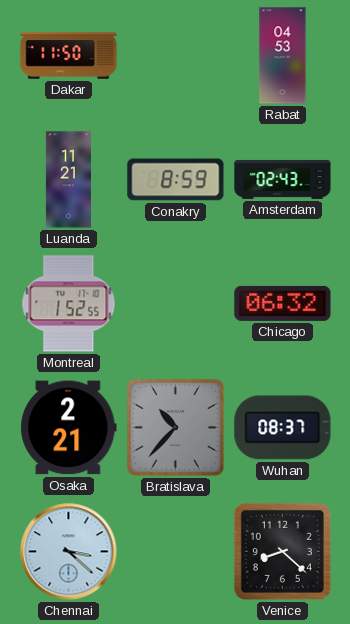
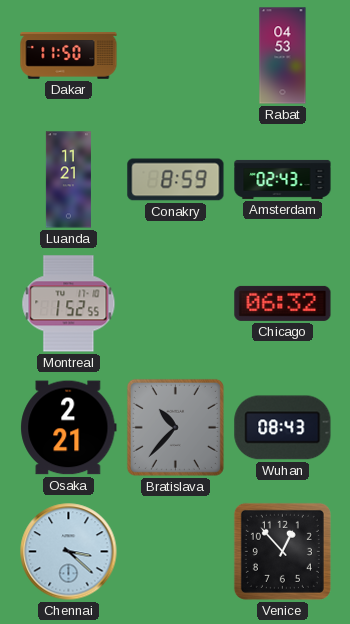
Wuhan: 08:37 -> 08:43 (283, 428)
Venice: 8:22 -> 12:53 (282, 551)
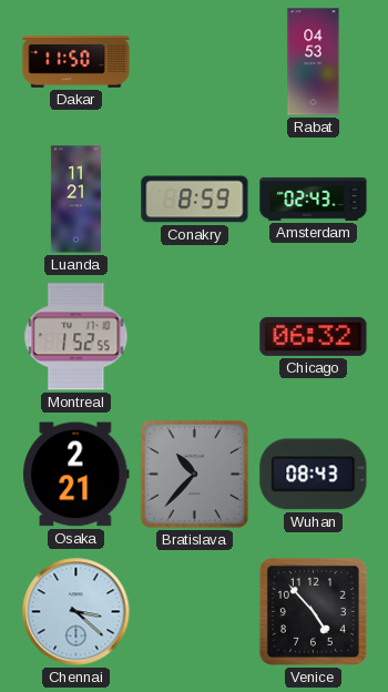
Venice: 12:53 -> 4:53 (313, 611)
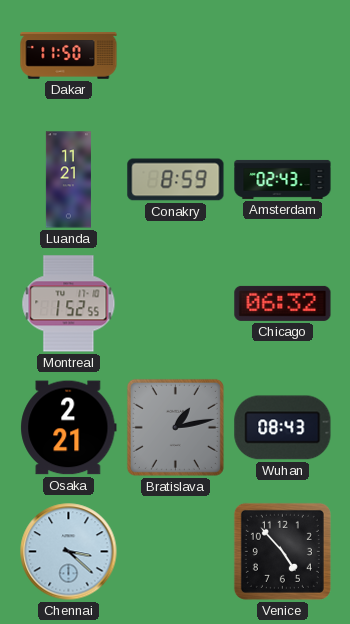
Rabat: 04:53 -> none (314, 62)
Bratislava: 10:37 -> 1:13 (175, 427)
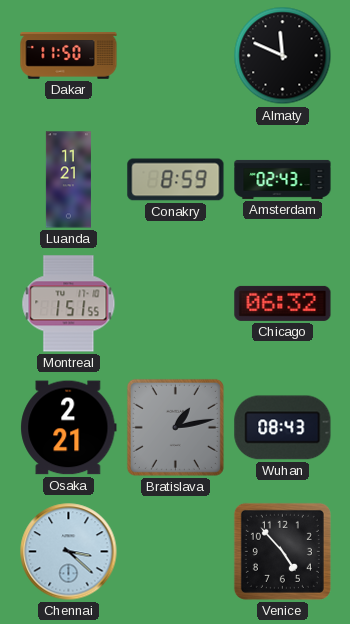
Almaty: none -> 11:49 (283, 56)
Montreal: 1:52 -> 1:51 (69, 304)
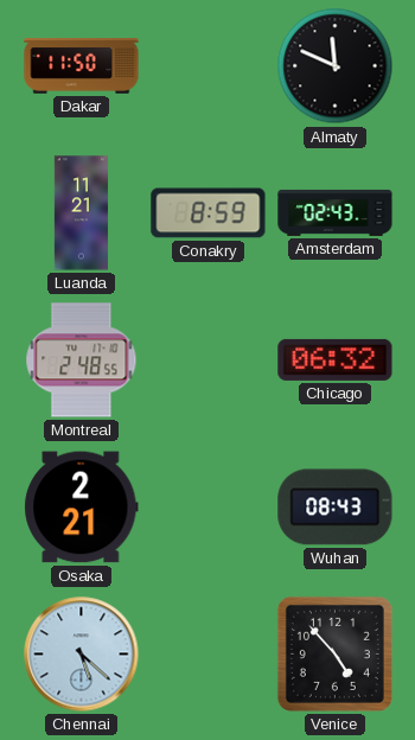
Montreal: 1:51 -> 2:48 (82, 361)
Bratislava: 1:13 -> none (175, 427)
Chennai: 3:22 -> 5:22 (82, 655)
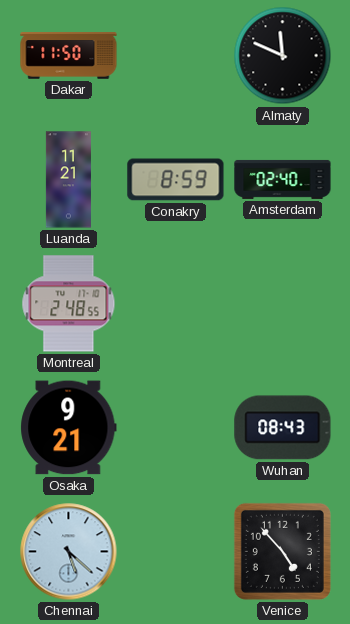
Amsterdam: 02:43 -> 02:40 (283, 179)
Chicago: 06:32 -> none (336, 359)
Osaka: 2:21 -> 9:21 (69, 428)
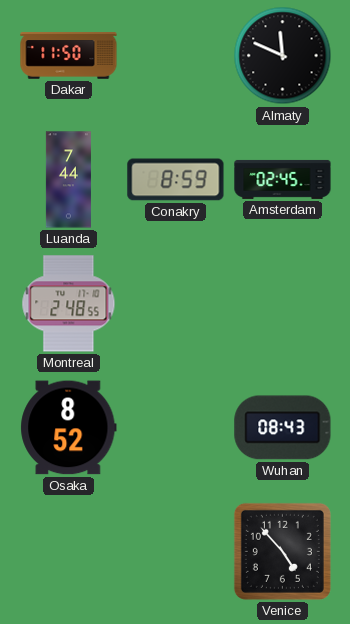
Luanda: 11:21 -> 7:44 (68, 180)
Amsterdam: 02:40 -> 02:45 (283, 179)
Osaka: 9:21 -> 8:52 (69, 428)
Chennai: 5:22 -> none (69, 552)
